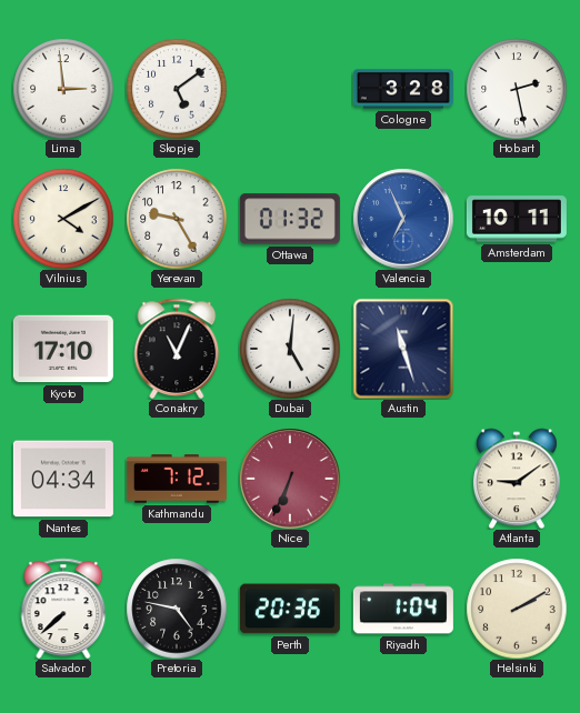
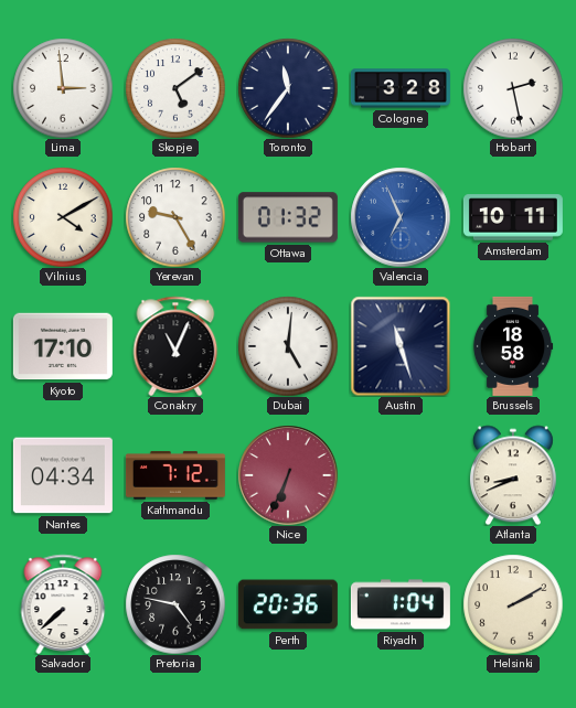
Toronto: none -> 11:36 (288, 88)
Brussels: none -> 18:58 (513, 346)
Atlanta: 9:09 -> 8:41 (513, 475)
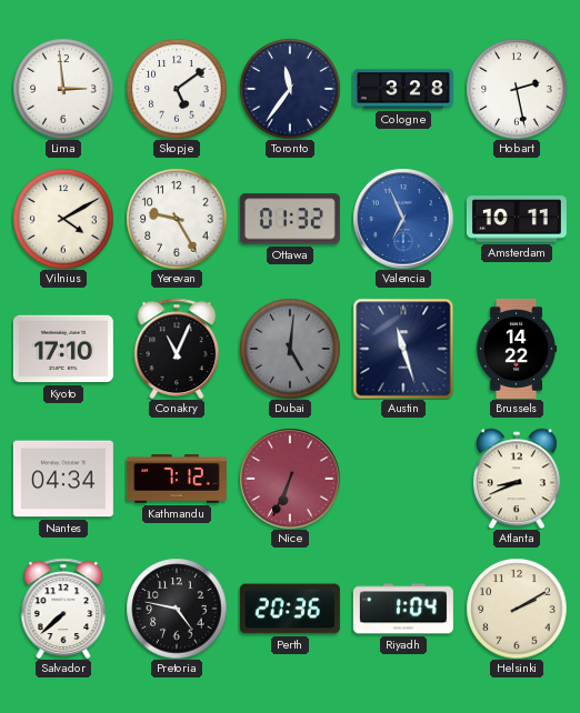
Dubai dial: white -> grey (290, 349)
Brussels: 18:58 -> 14:22 (517, 349)
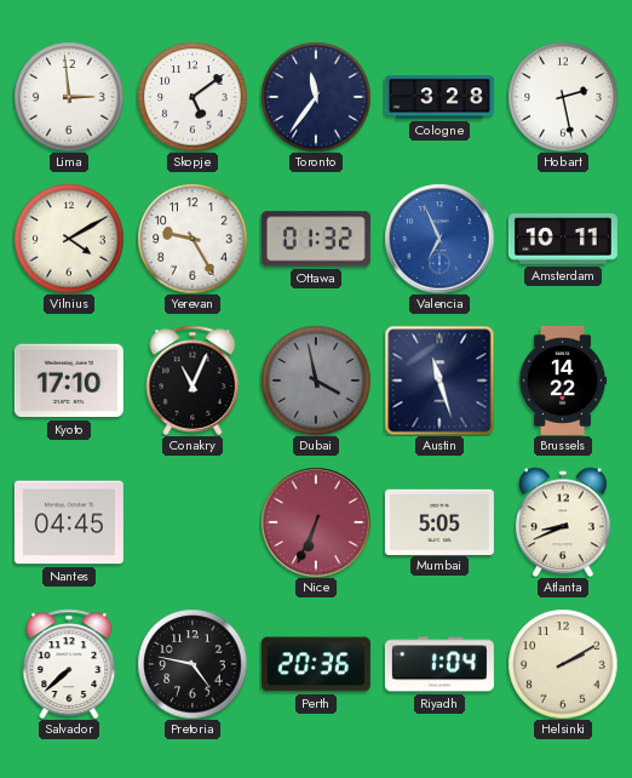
Dubai: 5:01 -> 3:58 (316, 381)
Nantes: 04:34 -> 04:45 (69, 522)
Kathmandu: 7:12 -> none (177, 479)
Mumbai: none -> 5:05 (439, 521)
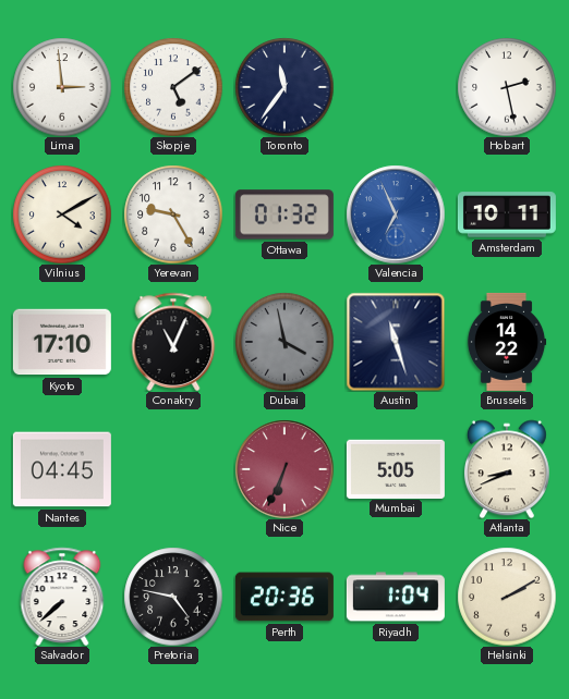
Cologne: 3:28 -> none (439, 97)
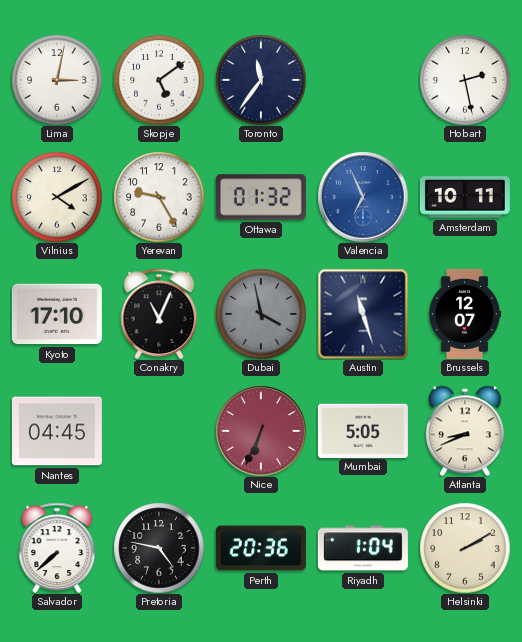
Lima: 2:59 -> 3:02 (57, 80)
Brussels: 14:22 -> 12:07 (465, 314)
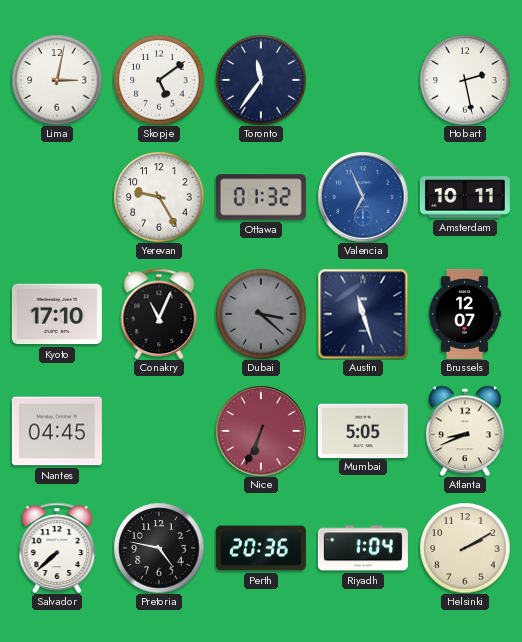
Vilnius: 4:10 -> none (57, 197)
Dubai: 3:58 -> 3:22 (261, 314)
